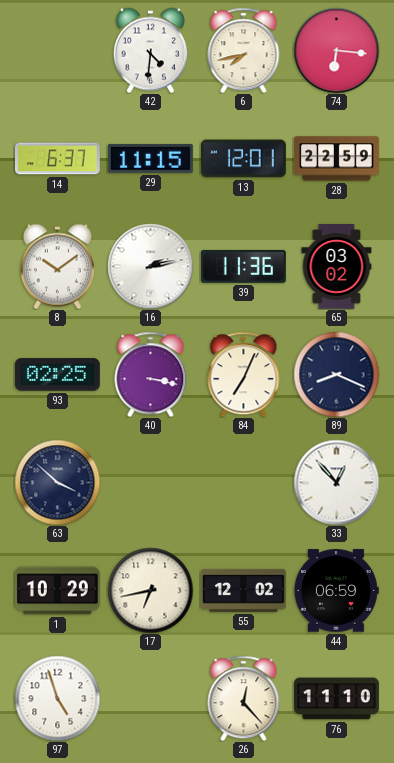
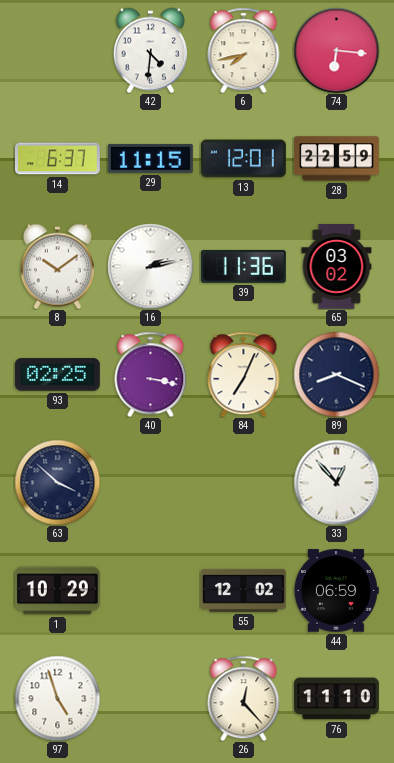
17: 6:43 -> none (150, 590)
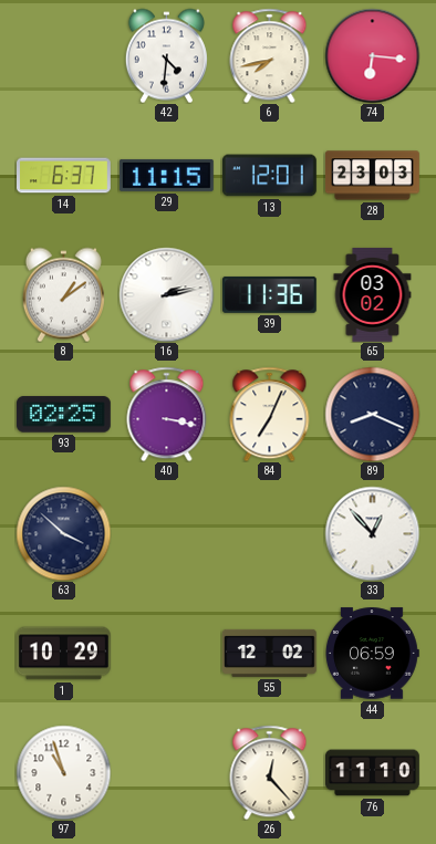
28: 22:59 -> 23:03 (372, 176)
8: 10:09 -> 1:09 (63, 294)
97: 4:57 -> 10:57 (63, 772)
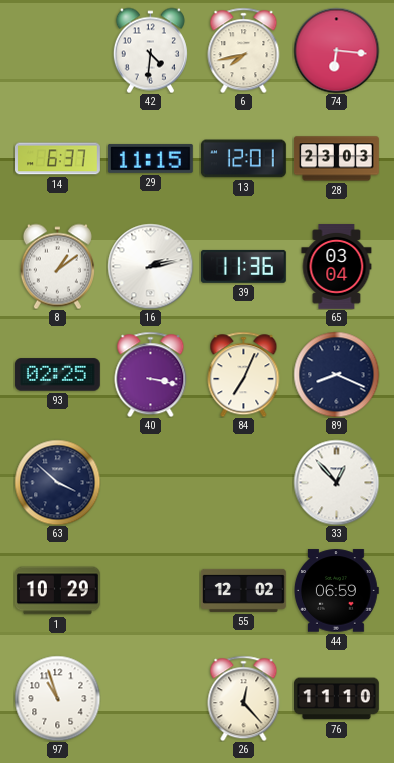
65: 03:02 -> 03:04 (337, 266)
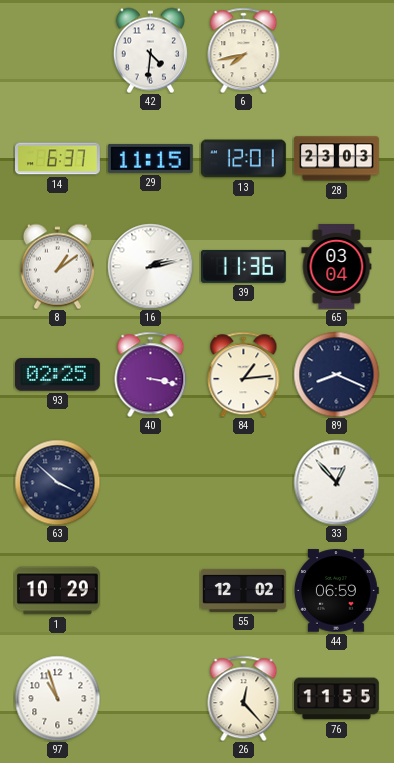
74: 6:16 -> none (336, 50)
84: 7:04 -> 1:14 (244, 374)
76: 11:10 -> 11:55 (337, 699)
